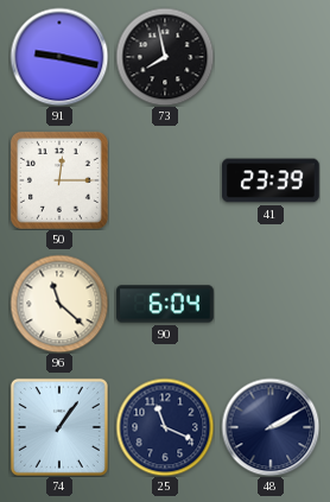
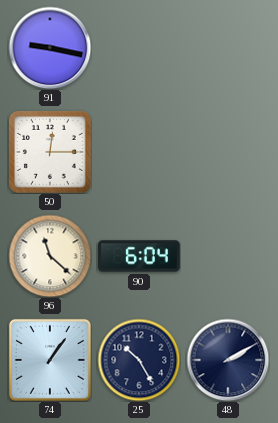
73: 7:58 -> none (165, 57)
41: 23:39 -> none (271, 180)
25: 11:19 -> 10:25 (139, 360)
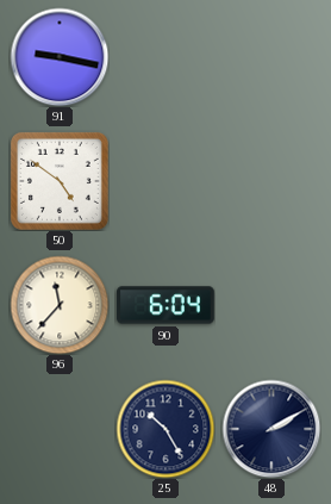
50: 12:15 -> 4:51 (60, 181)
96: 11:22 -> 11:37 (60, 305)
74: 1:06 -> none (50, 360)
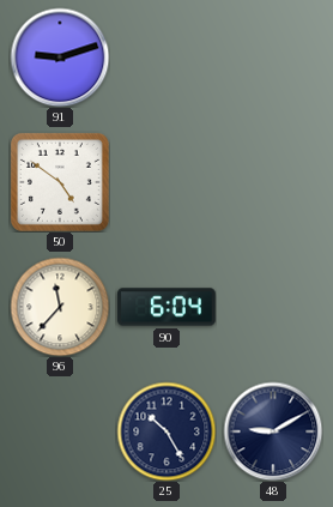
91: 9:17 -> 9:12 (60, 58)
48: 2:10 -> 9:10 (273, 431)
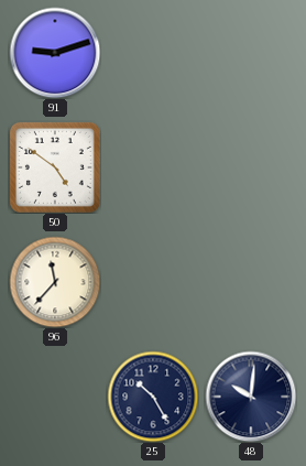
90: 6:04 -> none (166, 307)
48: 9:10 -> 10:01 (251, 397)
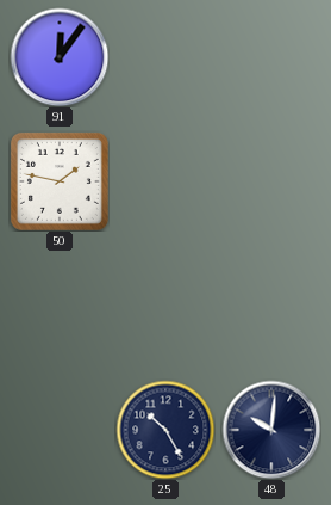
91: 9:12 -> 12:06 (60, 57)
50: 4:51 -> 1:47 (60, 181)
96: 11:37 -> none (55, 282)
